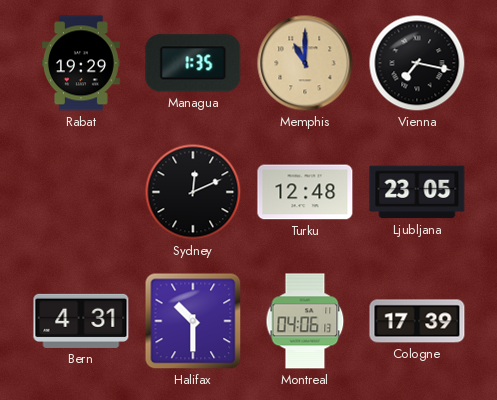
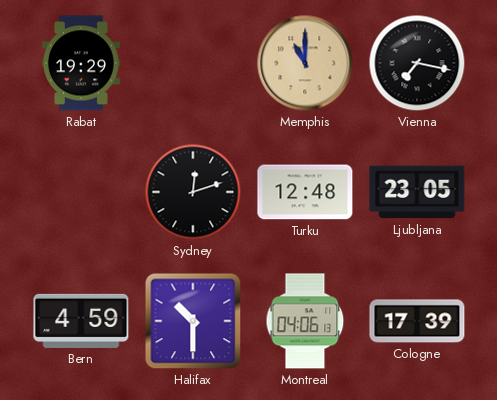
Managua: 1:35 -> none (193, 63)
Sydney: 12:11 -> 12:12 (193, 192)
Bern: 4:31 -> 4:59 (81, 321)
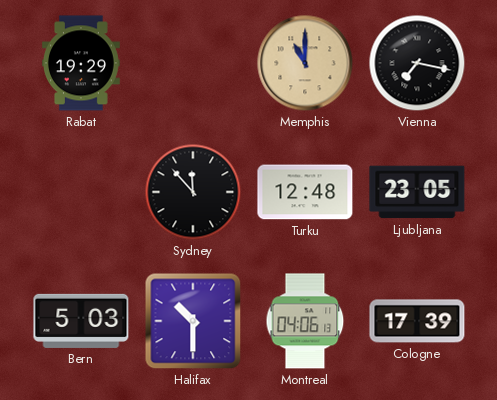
Sydney: 12:12 -> 11:53 (193, 192)
Bern: 4:59 -> 5:03 (81, 321)
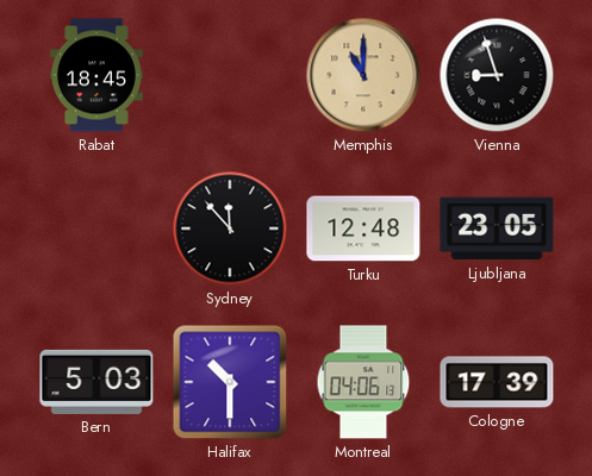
Rabat: 19:29 -> 18:45 (96, 75)
Vienna: 7:17 -> 8:57 (497, 75)
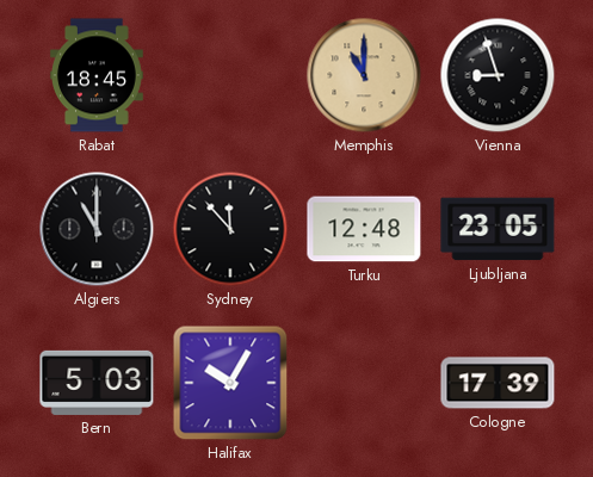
Algiers: none -> 11:00 (97, 229)
Halifax: 10:30 -> 10:05 (230, 383)
Montreal: 04:06 -> none (363, 382)
